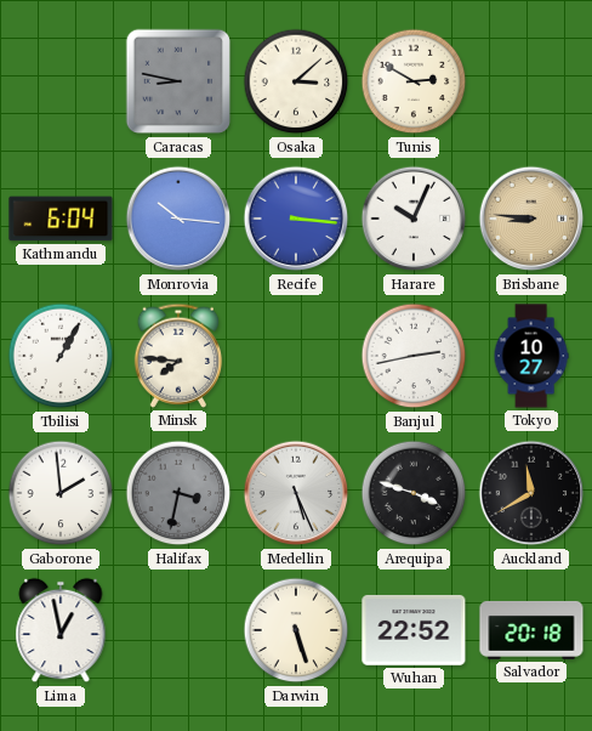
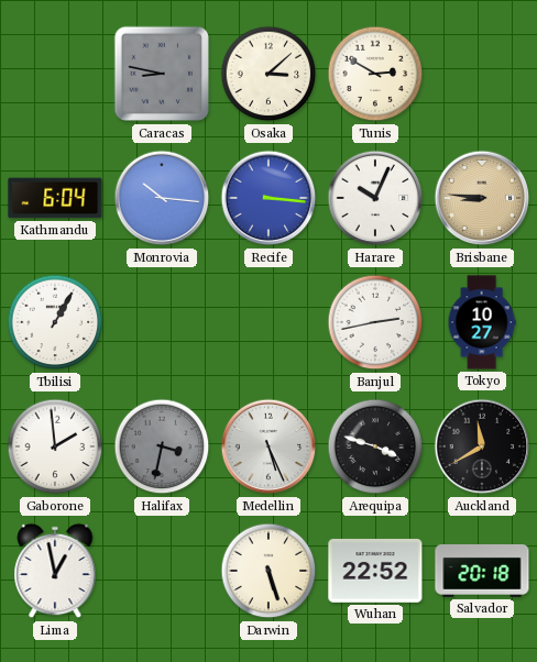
Minsk: 7:46 -> none (178, 356)
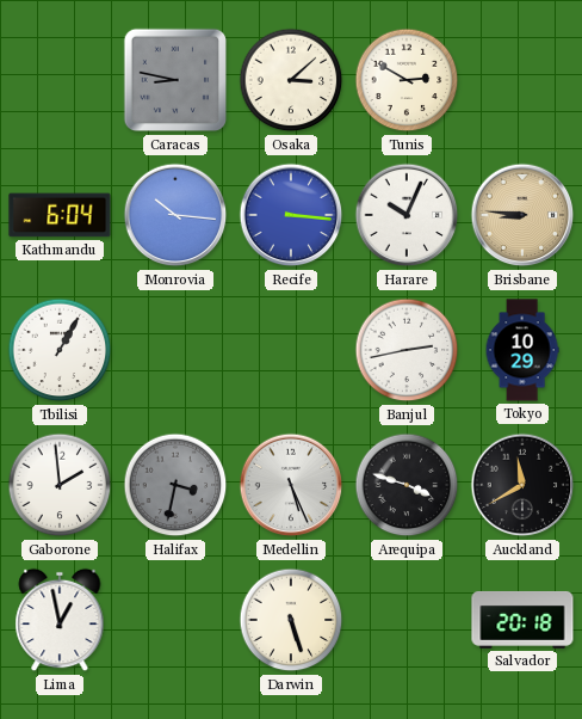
Tokyo: 10:27 -> 10:29 (522, 350)
Wuhan: 22:52 -> none (375, 571)
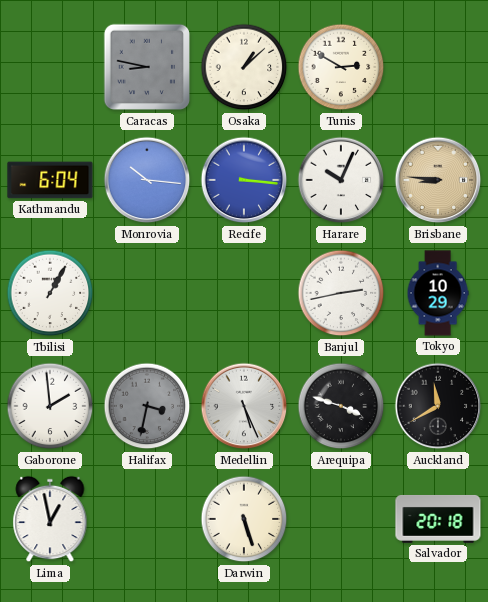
Osaka: 3:08 -> 1:08 (244, 67)
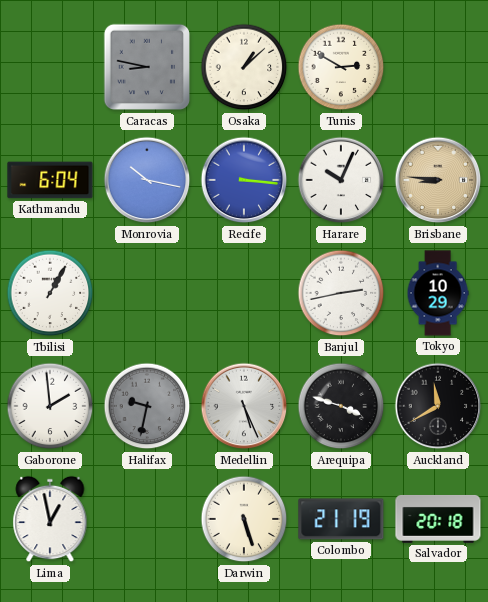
Monrovia: 10:16 -> 10:17 (147, 180)
Halifax: 3:32 -> 9:32 (147, 406)
Colombo: none -> 21:19 (341, 519)
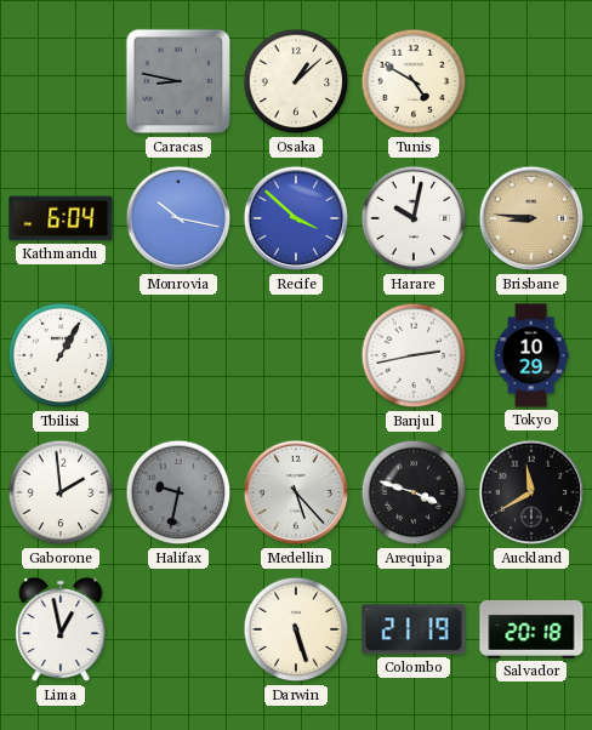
Tunis: 2:50 -> 4:50 (414, 81)
Recife: 3:16 -> 3:52 (296, 218)
Harare: 10:04 -> 10:02 (414, 218)
Medellin: 5:26 -> 5:23 (296, 492)
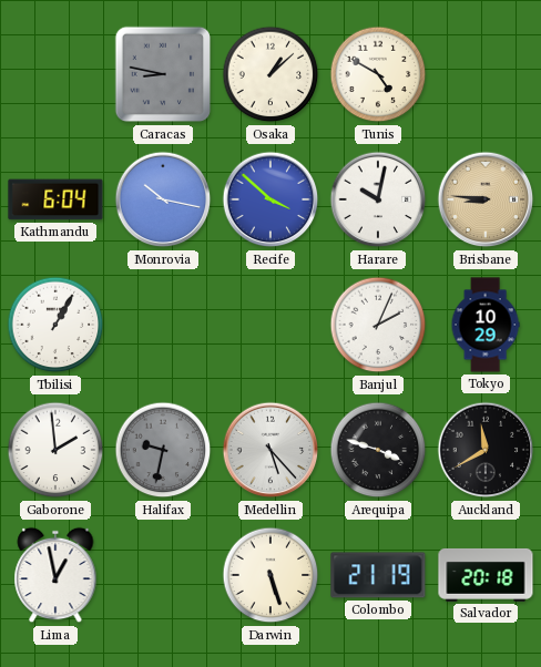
Banjul: 2:43 -> 2:04 (378, 325)
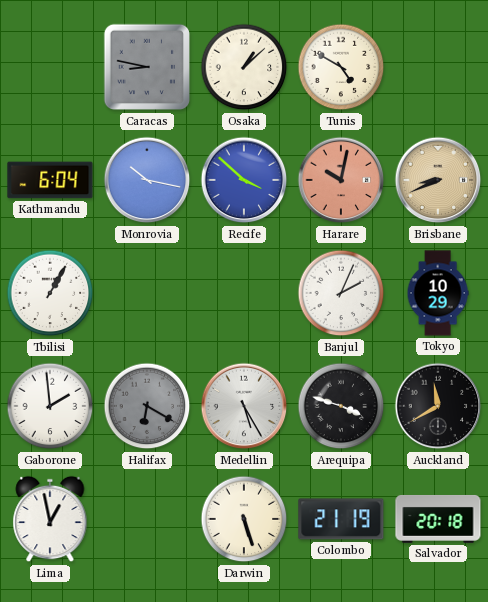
Harare dial: white -> salmon (341, 180)
Brisbane: 8:46 -> 8:41 (438, 180)
Halifax: 9:32 -> 6:20 (147, 406)
Medellin: 5:23 -> 5:25 (244, 406)
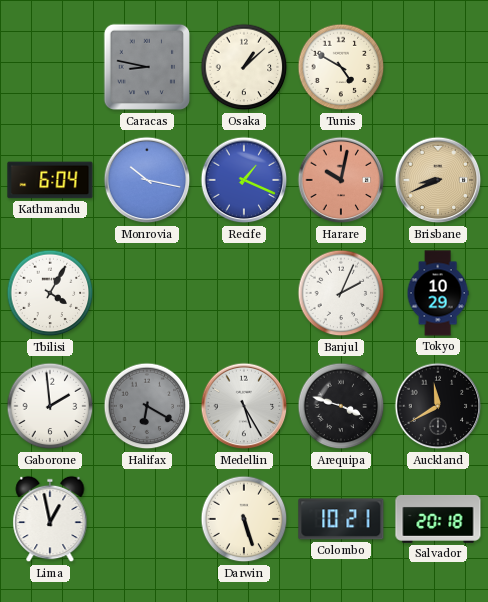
Recife: 3:52 -> 1:19 (244, 180)
Tbilisi: 1:05 -> 4:05 (50, 293)
Colombo: 21:19 -> 10:21 (341, 519)
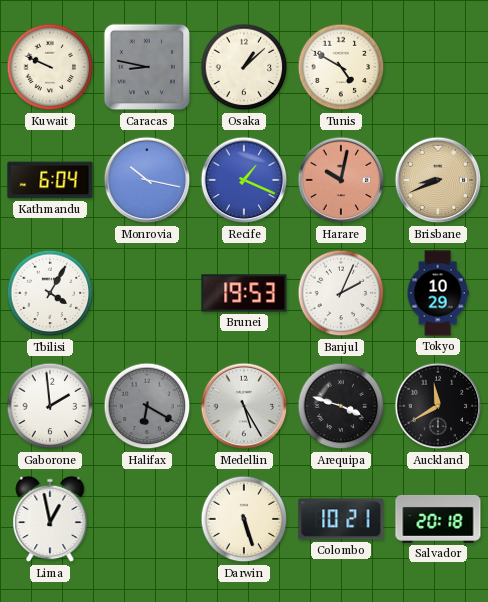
Kuwait: none -> 9:49 (50, 67)
Brunei: none -> 19:53 (244, 293)
